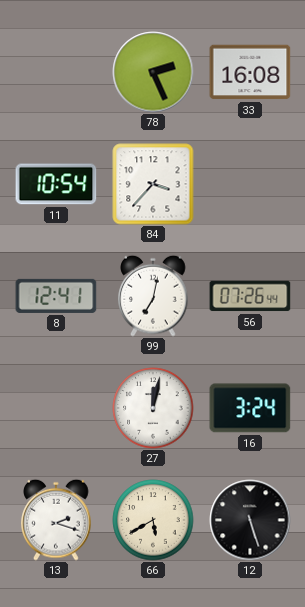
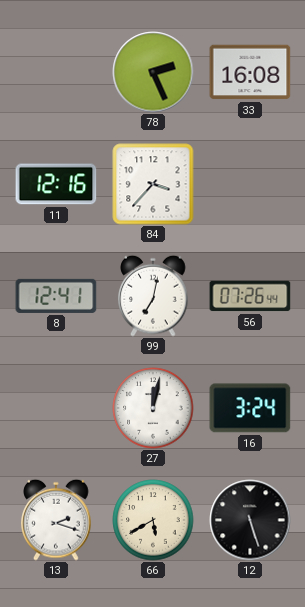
11: 10:54 -> 12:16 (56, 184)
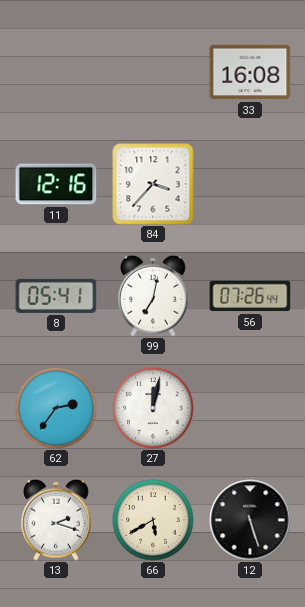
78: 2:26 -> none (153, 72)
8: 12:41 -> 05:41 (56, 296)
62: none -> 2:36 (56, 408)
16: 3:24 -> none (250, 408)
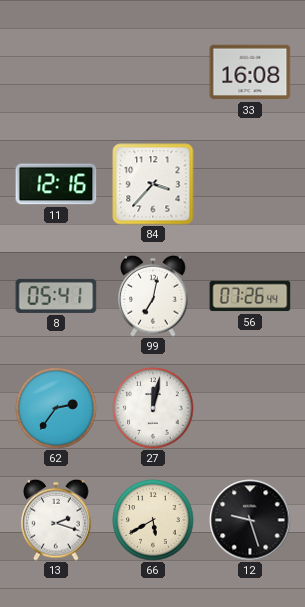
12: 5:27 -> 9:27 (250, 520)
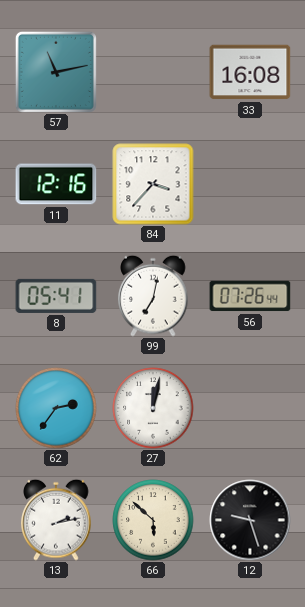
57: none -> 11:13 (56, 72)
13: 2:18 -> 2:13 (56, 520)
66: 5:40 -> 5:52 (153, 520)
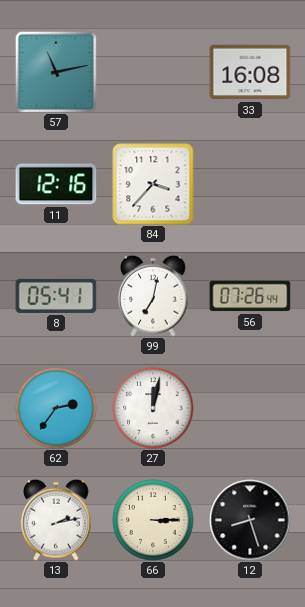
66: 5:52 -> 3:15 (153, 520)
12: 9:27 -> 8:27 (250, 520)
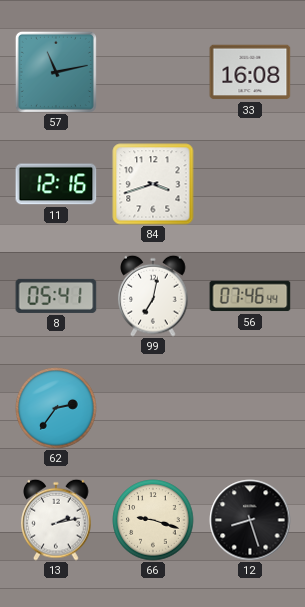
84: 3:37 -> 3:42 (153, 184)
56: 07:26 -> 07:46 (250, 296)
27: 12:02 -> none (153, 408)
66: 3:15 -> 9:18 (153, 520)
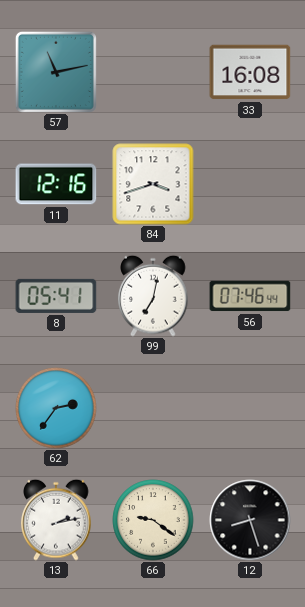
66: 9:18 -> 9:21 (153, 520)
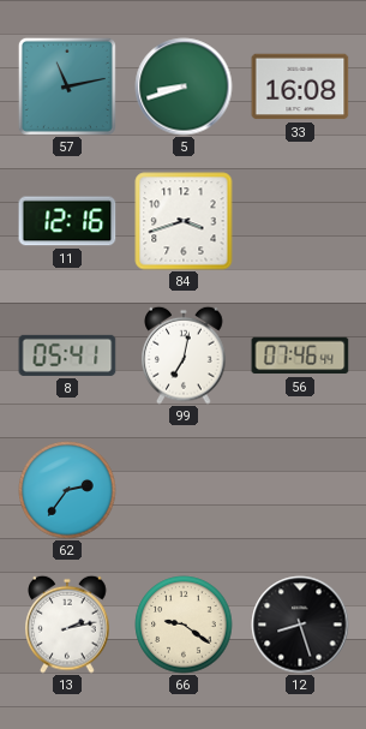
5: none -> 8:42 (184, 86)
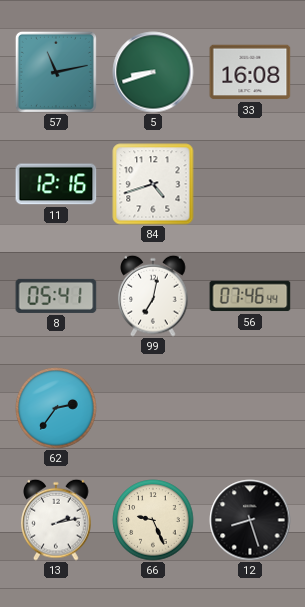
84: 3:42 -> 4:42 (153, 184)
66: 9:21 -> 9:26 (153, 520)
